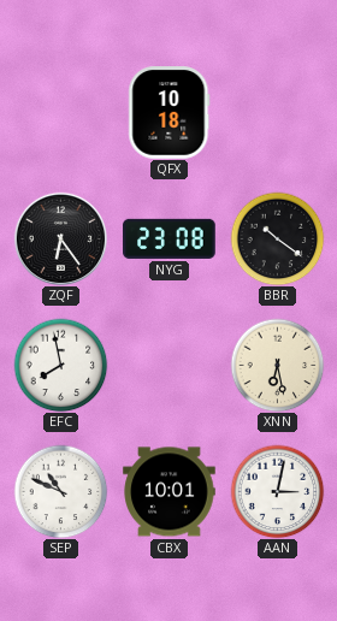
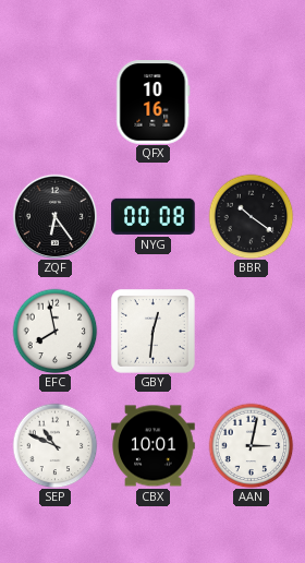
QFX: 10:18 -> 10:16 (154, 103)
NYG: 23:08 -> 00:08 (154, 216)
GBY: none -> 12:31 (154, 332)
XNN: 6:28 -> none (277, 365)
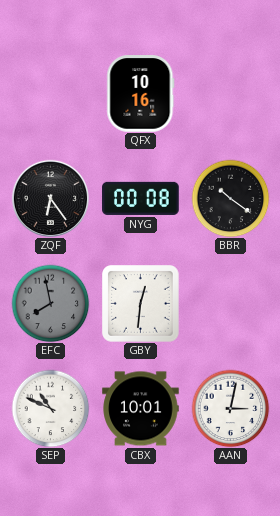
EFC dial: white -> grey (50, 303)
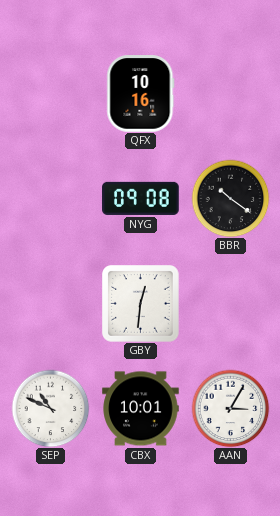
ZQF: 6:24 -> none (50, 198)
NYG: 00:08 -> 09:08 (141, 198)
EFC: 7:58 -> none (50, 303)
AAN: 3:02 -> 3:05 (230, 408)
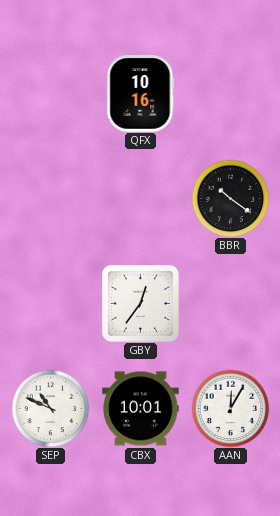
NYG: 09:08 -> none (141, 198)
GBY: 12:31 -> 12:36 (141, 304)
AAN: 3:05 -> 12:05 (230, 408)
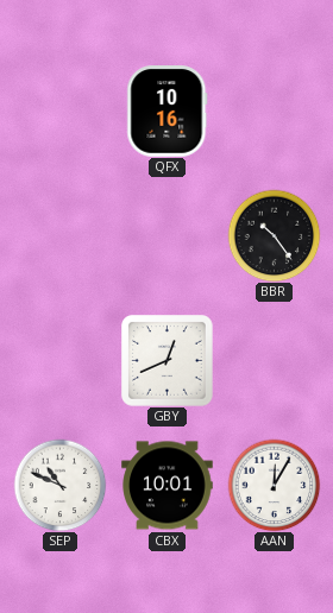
BBR: 10:21 -> 10:24 (274, 235)
GBY: 12:36 -> 12:41 (168, 361)
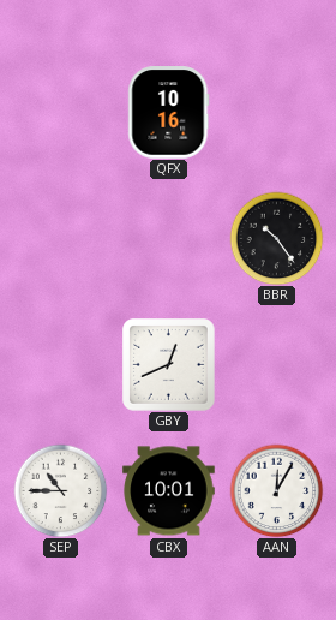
SEP: 10:49 -> 10:45 (60, 490)
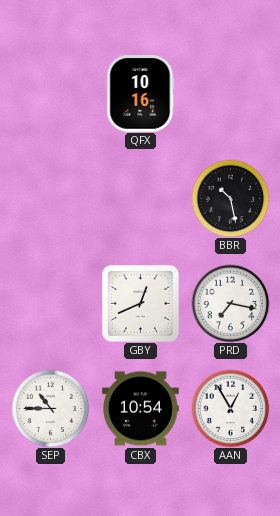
BBR: 10:24 -> 10:28 (230, 198)
PRD: none -> 7:17 (230, 303)
CBX: 10:01 -> 10:54 (141, 409)
AAN: 12:05 -> 12:55 (230, 408)
